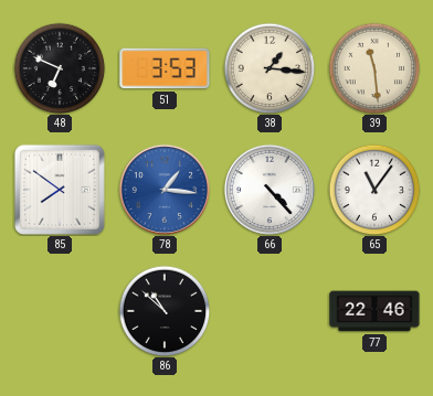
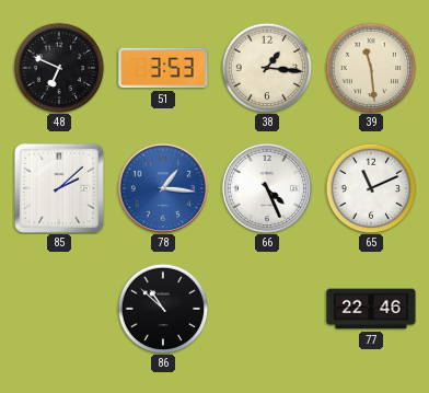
85: 7:51 -> 2:08 (59, 188)
66: 4:23 -> 4:26 (267, 188)
65: 11:06 -> 11:11 (371, 188)
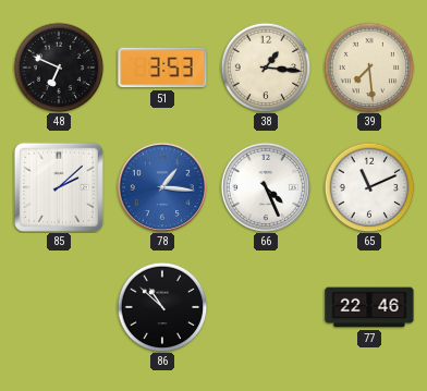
39: 11:29 -> 7:29 (369, 68)
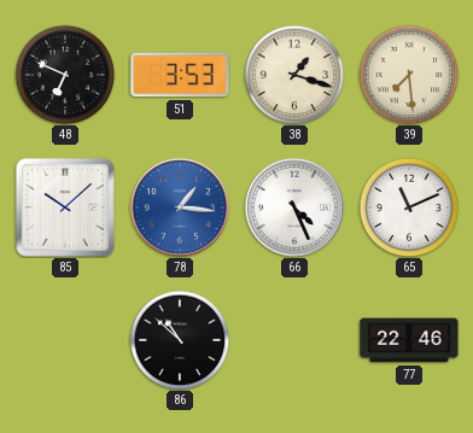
38: 1:16 -> 1:18 (294, 75)
85: 2:08 -> 10:08 (65, 207)
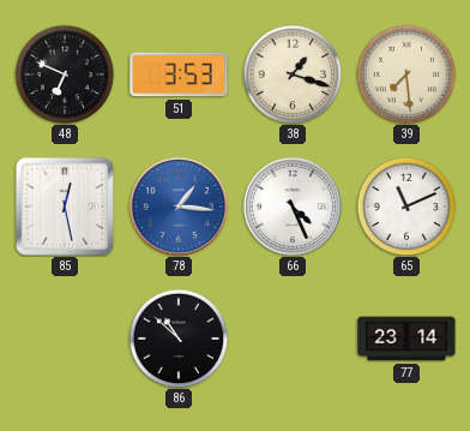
85: 10:08 -> 12:28 (65, 206)
77: 22:46 -> 23:14 (406, 339)
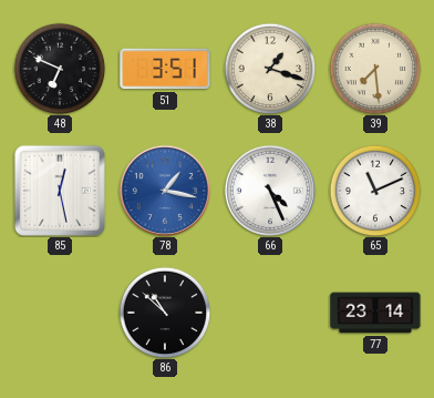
51: 3:53 -> 3:51 (165, 69)
78: 1:16 -> 1:17 (165, 191)
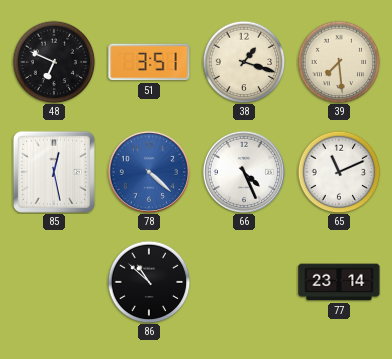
78: 1:17 -> 4:22 (149, 172)
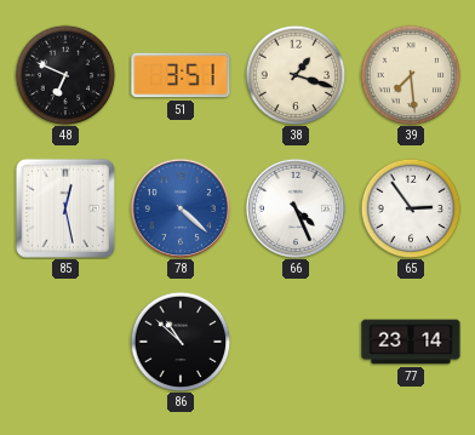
65: 11:11 -> 2:54 (411, 208)
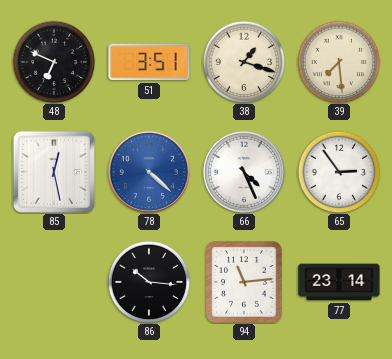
86: 10:52 -> 10:16 (149, 282)
94: none -> 11:14 (244, 282)
